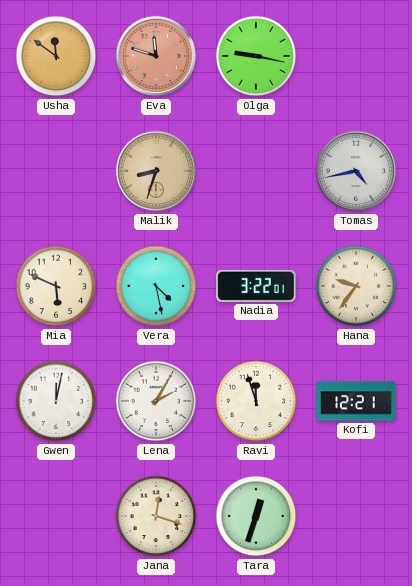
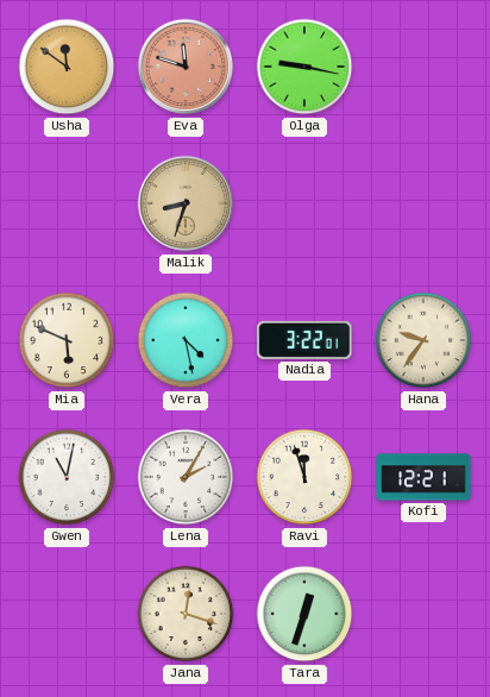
Tomas: 4:43 -> none (356, 171)
Gwen: 12:02 -> 11:02 (67, 477)
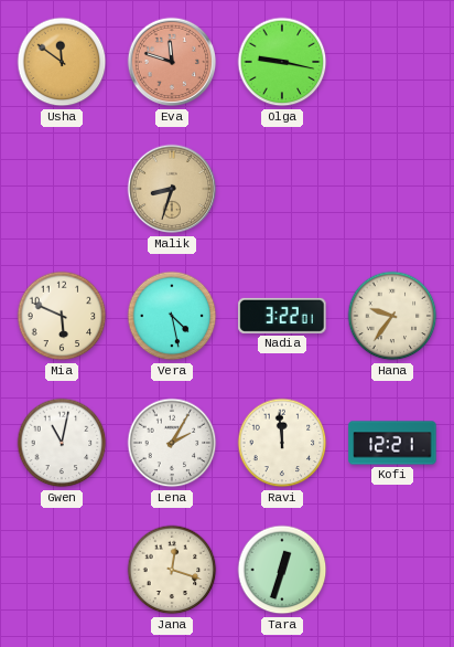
Ravi: 11:57 -> 11:59 (282, 443)
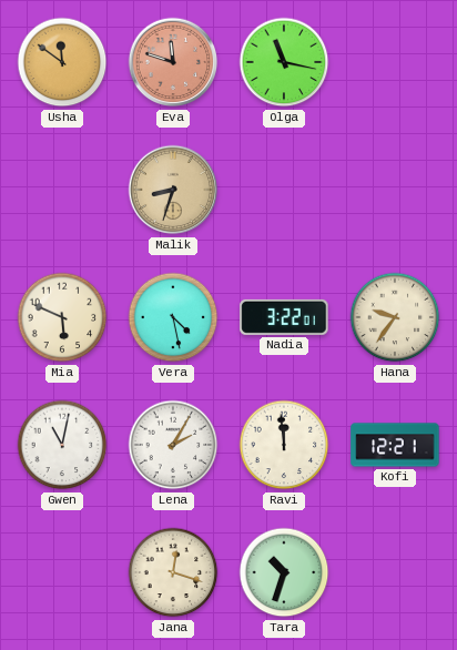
Olga: 9:17 -> 11:17 (284, 62)
Tara: 12:33 -> 10:33 (284, 572)
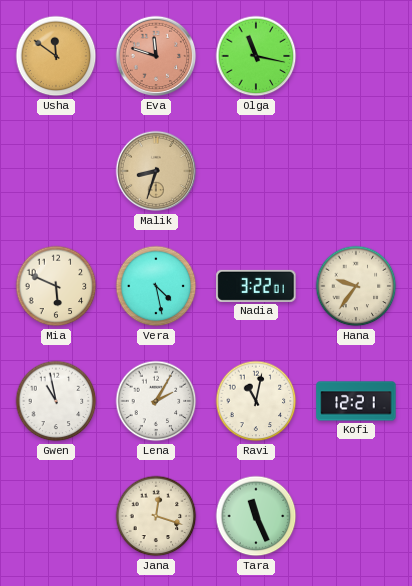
Gwen: 11:02 -> 10:58 (56, 401)
Ravi: 11:59 -> 11:02 (256, 401)
Tara: 10:33 -> 11:26 (256, 516)
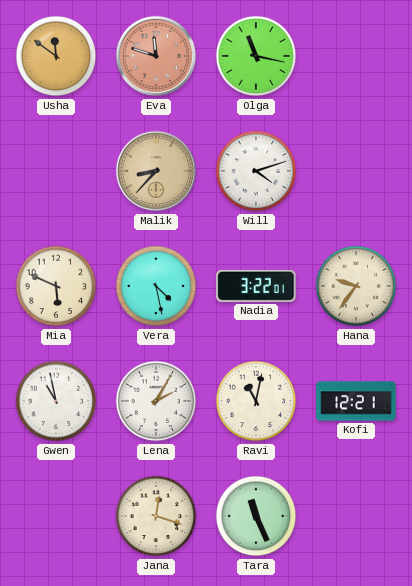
Malik: 8:33 -> 8:37 (156, 171)
Will: none -> 4:12 (256, 171)
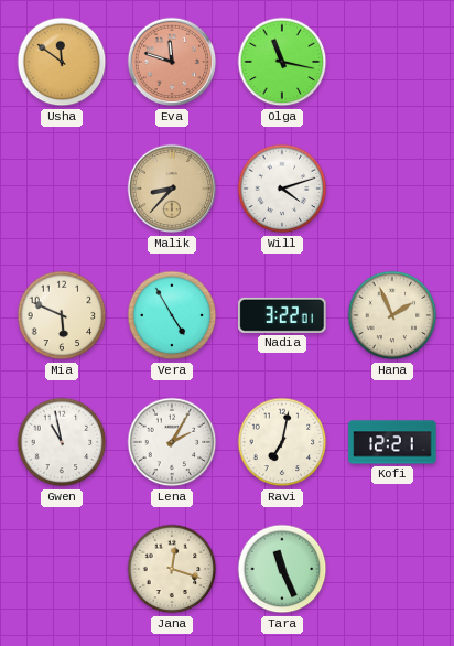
Vera: 4:28 -> 4:55 (172, 315)
Hana: 9:36 -> 1:56 (392, 315)
Ravi: 11:02 -> 7:02 (282, 442)
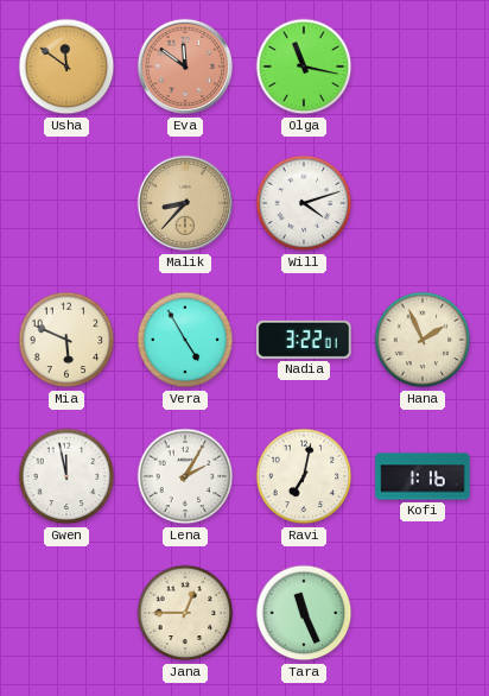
Eva: 11:48 -> 11:51 (185, 67)
Gwen: 10:58 -> 11:58 (66, 476)
Kofi: 12:21 -> 1:16 (423, 476)
Jana: 12:18 -> 12:45 (185, 613)
